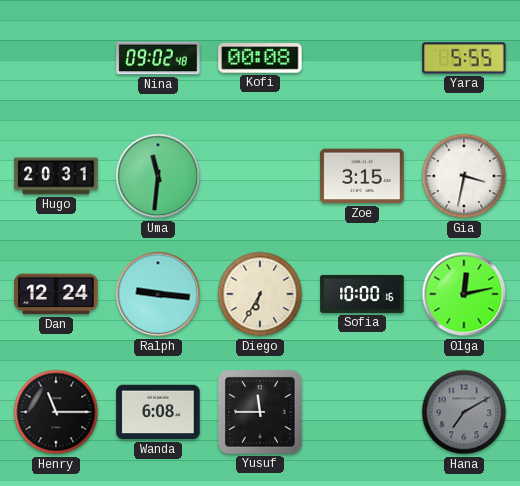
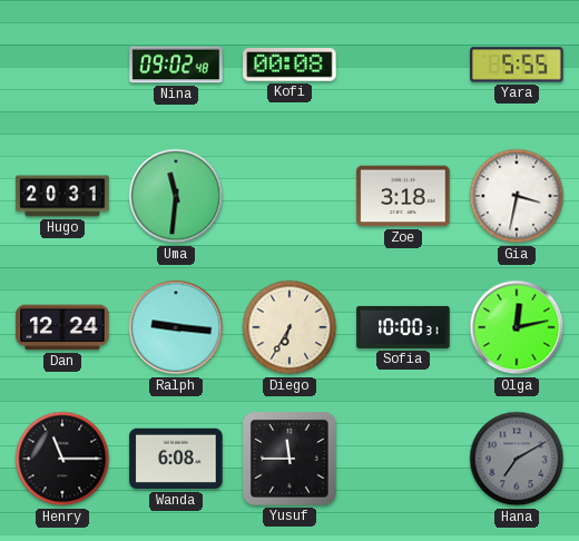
Zoe: 3:15 -> 3:18 (403, 196)
Sofia: 10:00:16 -> 10:00:31 (403, 327)
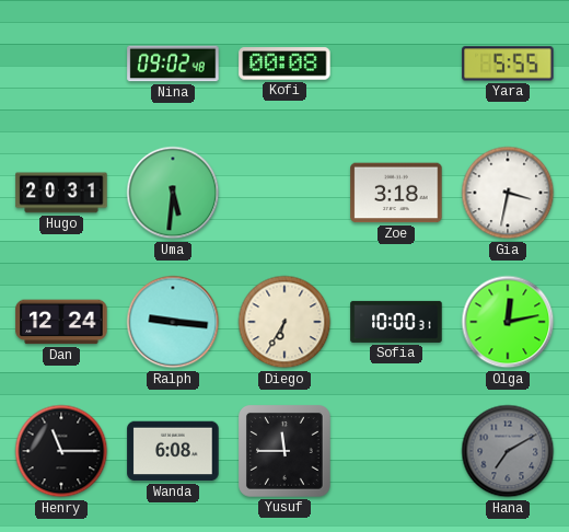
Uma: 11:31 -> 5:31 (173, 193)
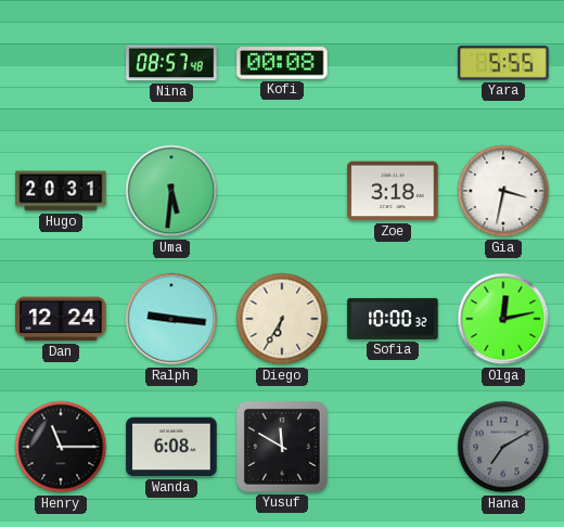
Nina: 09:02 -> 08:57 (171, 63)
Sofia: 10:00:31 -> 10:00:32 (393, 319)
Yusuf: 11:45 -> 11:50 (283, 448)
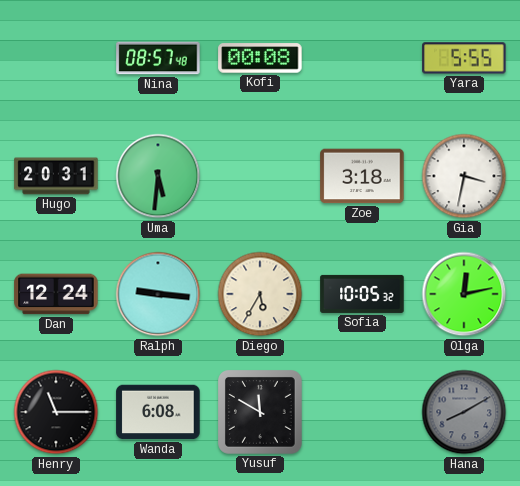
Diego: 6:35 -> 5:35 (260, 294)
Sofia: 10:00 -> 10:05 (362, 294)
Hana: 7:10 -> 8:10 (464, 412)
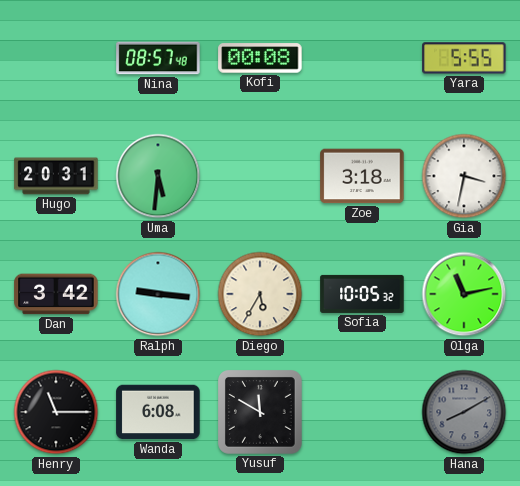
Dan: 12:24 -> 3:42 (56, 294)
Olga: 12:13 -> 11:13 (464, 294)
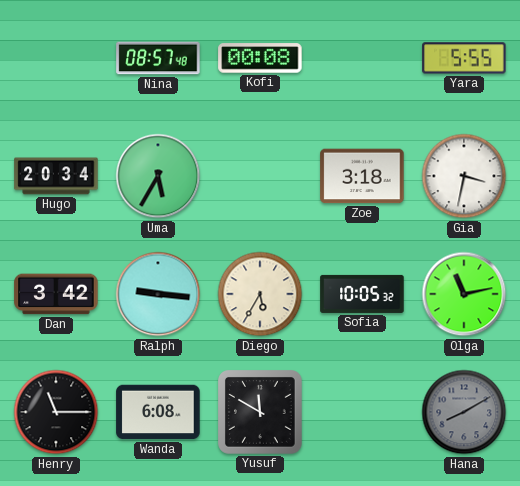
Hugo: 20:31 -> 20:34 (56, 176)
Uma: 5:31 -> 5:35 (158, 176)
